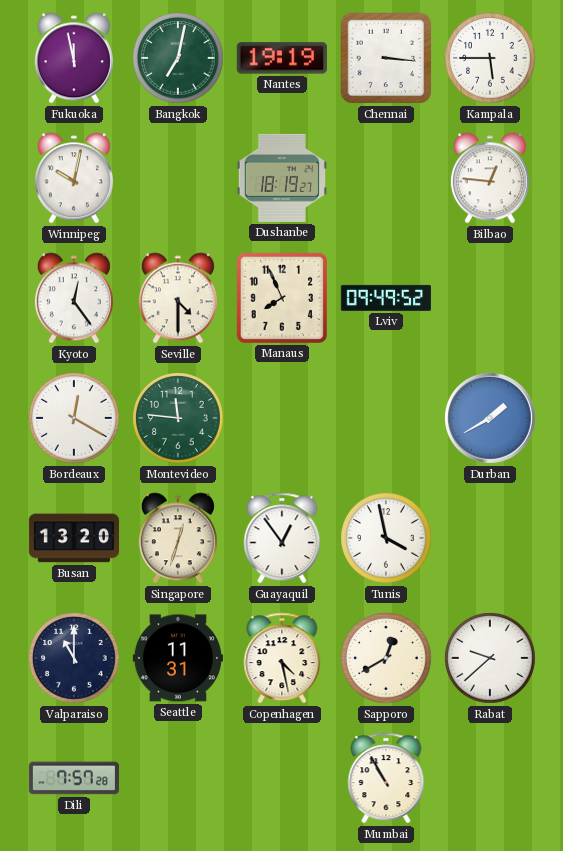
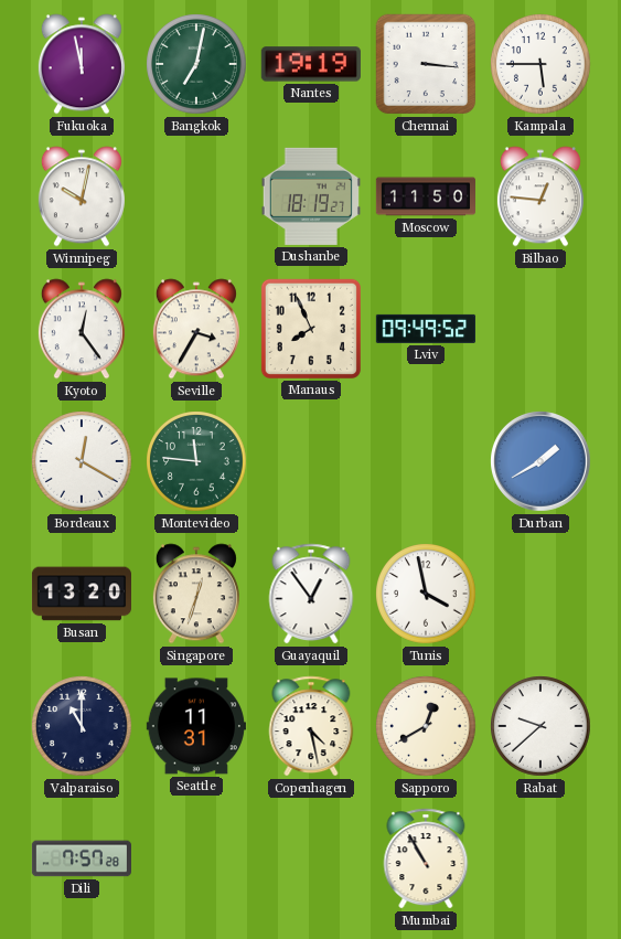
Moscow: none -> 11:50 (425, 196)
Seville: 4:30 -> 3:35 (196, 329)
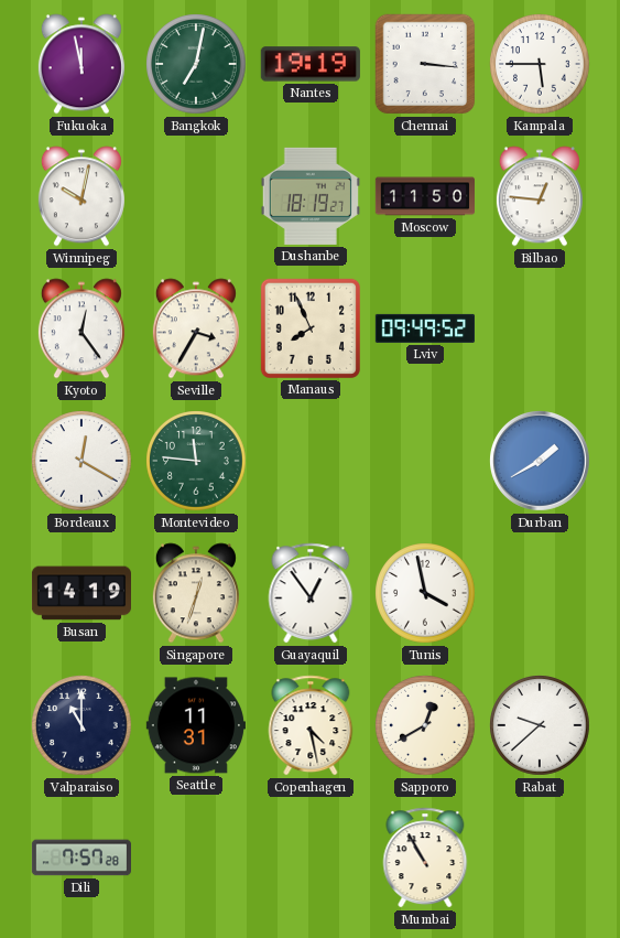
Busan: 13:20 -> 14:19 (80, 593)
